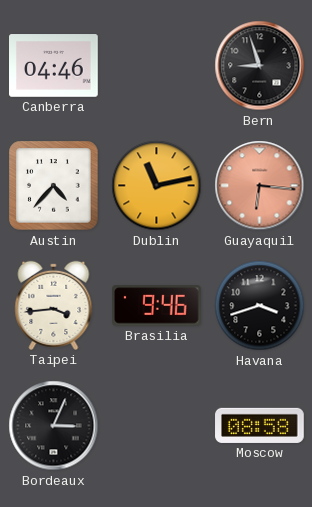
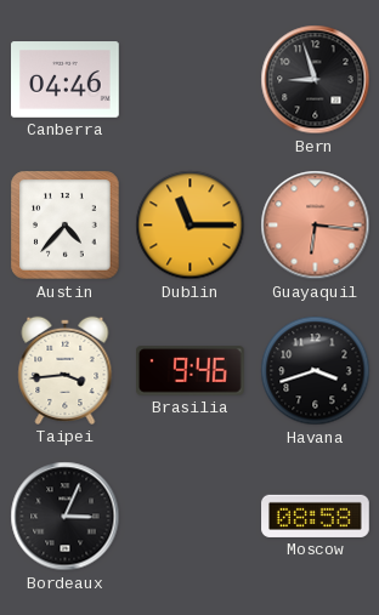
Dublin: 11:13 -> 11:15 (191, 226)
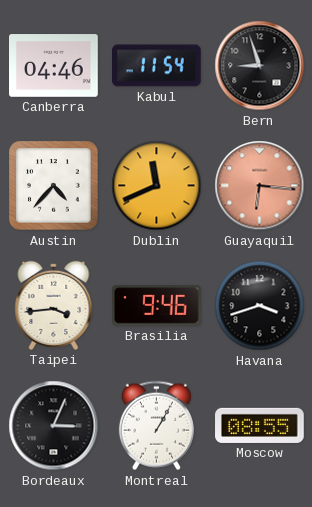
Kabul: none -> 11:54 (157, 66)
Dublin: 11:15 -> 11:41 (157, 186)
Montreal: none -> 1:05 (156, 426)
Moscow: 08:58 -> 08:55 (260, 425)
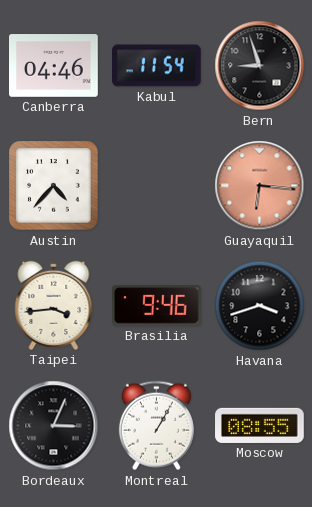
Dublin: 11:41 -> none (157, 186)
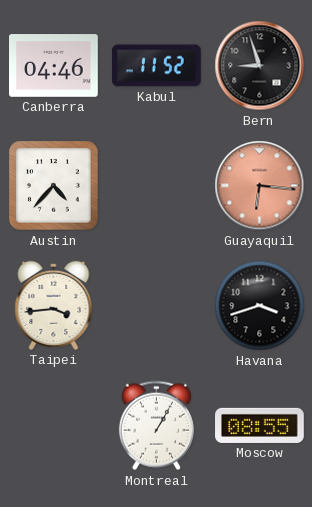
Kabul: 11:54 -> 11:52 (157, 66)
Brasilia: 9:46 -> none (157, 306)
Bordeaux: 3:04 -> none (54, 426)
